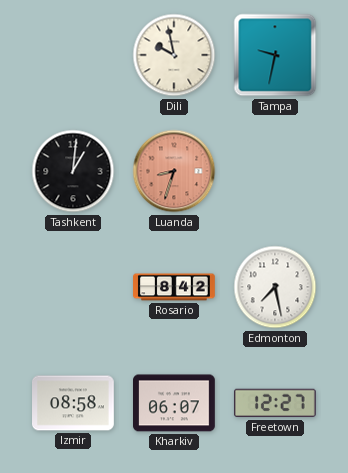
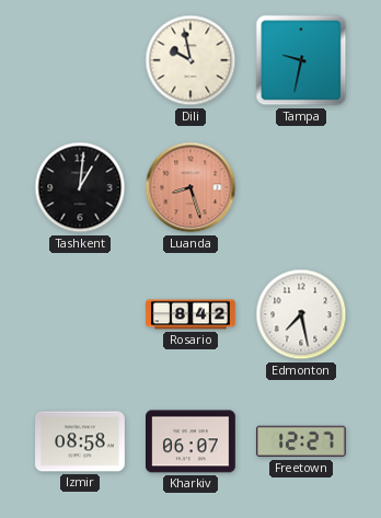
Luanda: 8:33 -> 8:27 (190, 187)
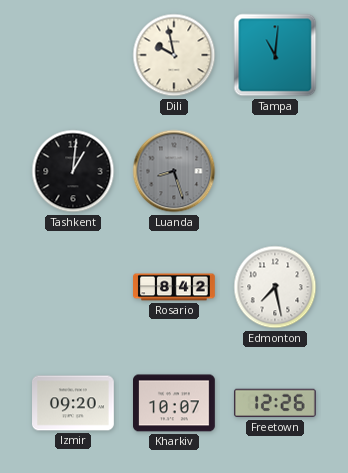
Tampa: 9:32 -> 11:01 (275, 55)
Luanda dial: salmon -> grey (174, 171)
Izmir: 08:58 -> 09:20 (74, 403)
Kharkiv: 06:07 -> 10:07 (175, 403)
Freetown: 12:27 -> 12:26 (275, 403)
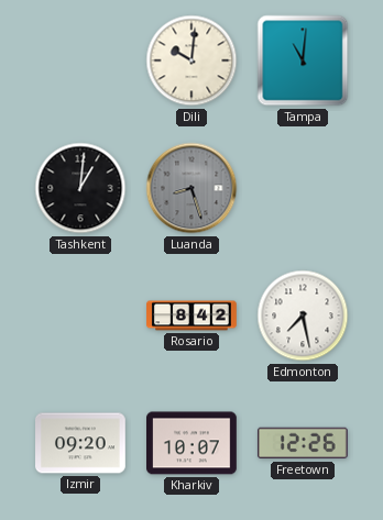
Dili: 9:58 -> 10:01 (191, 60)
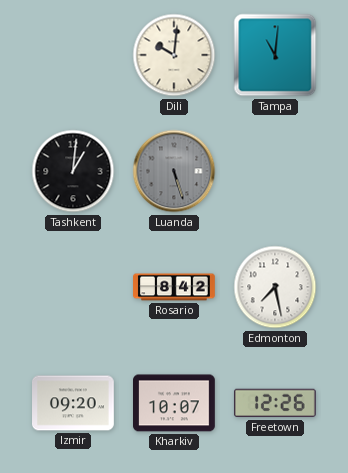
Luanda: 8:27 -> 5:27 (174, 171)
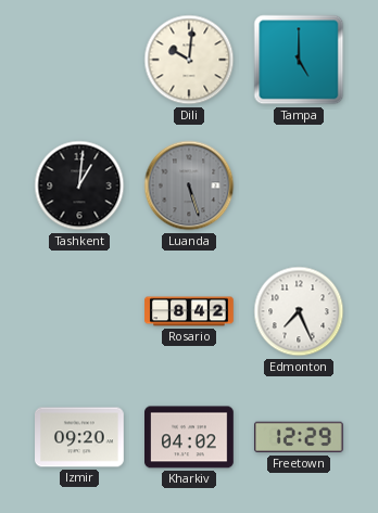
Tampa: 11:01 -> 5:00 (299, 60)
Edmonton: 7:28 -> 7:26 (299, 311)
Kharkiv: 10:07 -> 04:02 (190, 437)
Freetown: 12:26 -> 12:29 (299, 437)
